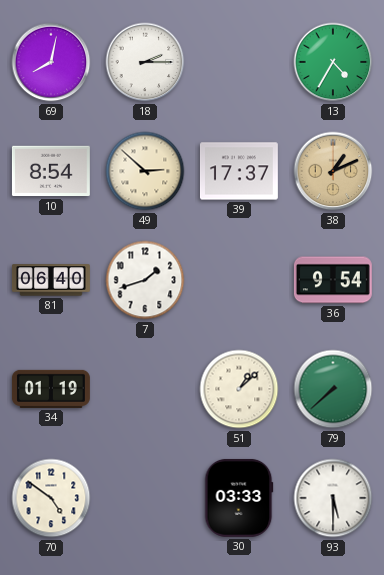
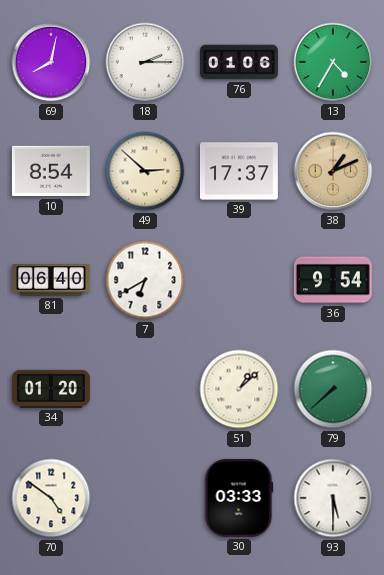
76: none -> 01:06 (240, 62)
7: 1:42 -> 6:40 (145, 280)
34: 01:19 -> 01:20 (51, 389)
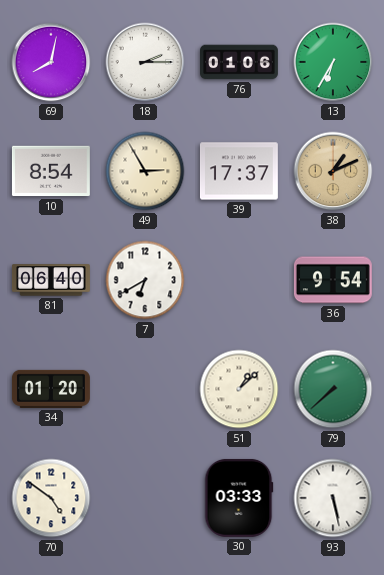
13: 4:35 -> 6:35 (333, 62)
49: 2:52 -> 2:55 (145, 171)
93: 5:30 -> 5:28 (333, 498)
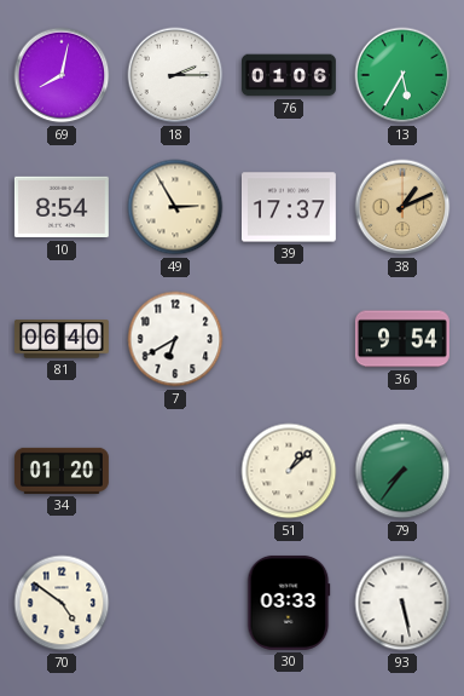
13: 6:35 -> 5:35 (402, 75)
79: 7:38 -> 7:36 (402, 471)
